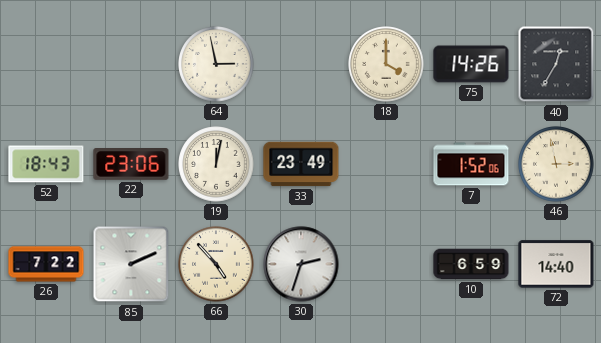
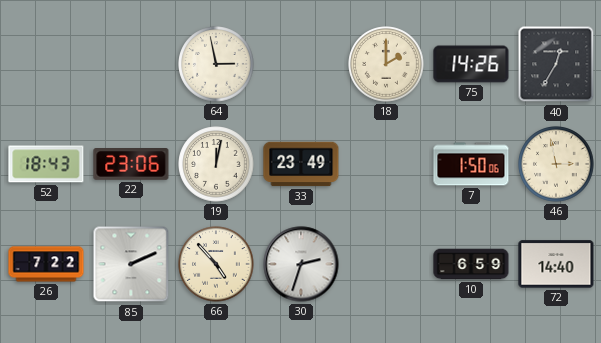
18: 4:00 -> 2:00 (386, 64)
7: 1:52 -> 1:50 (471, 164)
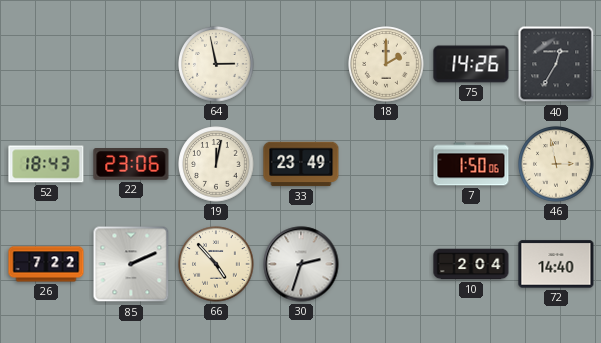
10: 6:59 -> 2:04 (471, 264)
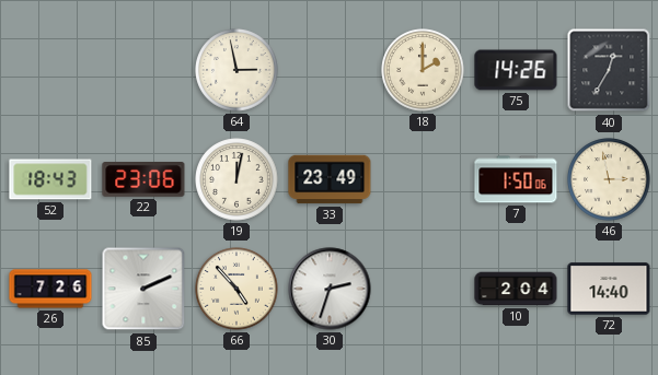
26: 7:22 -> 7:26 (50, 289)
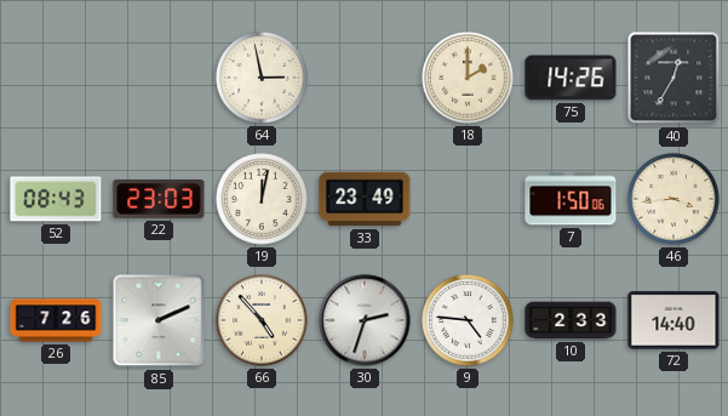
52: 18:43 -> 08:43 (56, 199)
22: 23:06 -> 23:03 (159, 199)
46: 2:58 -> 3:44 (673, 199)
9: none -> 4:46 (468, 320)
10: 2:04 -> 2:33 (571, 320)
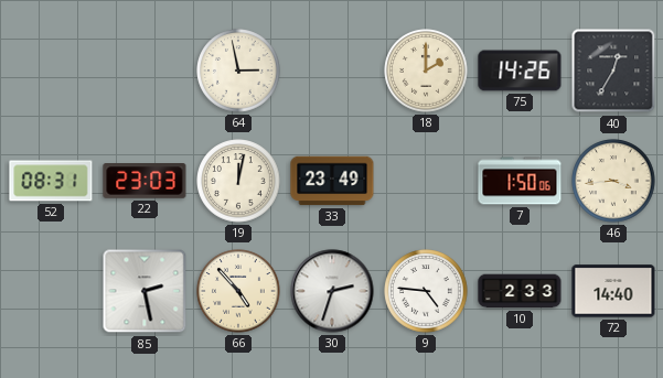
52: 08:43 -> 08:31 (51, 181)
26: 7:26 -> none (56, 320)
85: 2:11 -> 2:28 (145, 291)
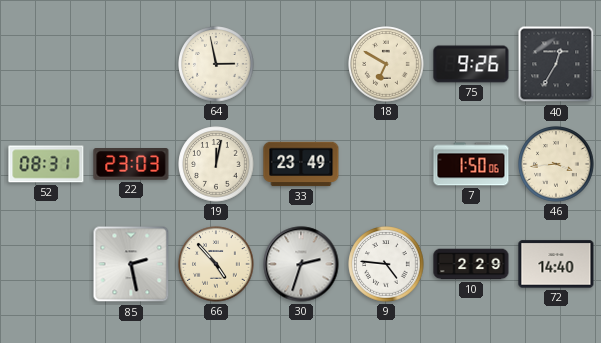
18: 2:00 -> 6:50 (386, 64)
75: 14:26 -> 9:26 (471, 64)
10: 2:33 -> 2:29 (471, 264)
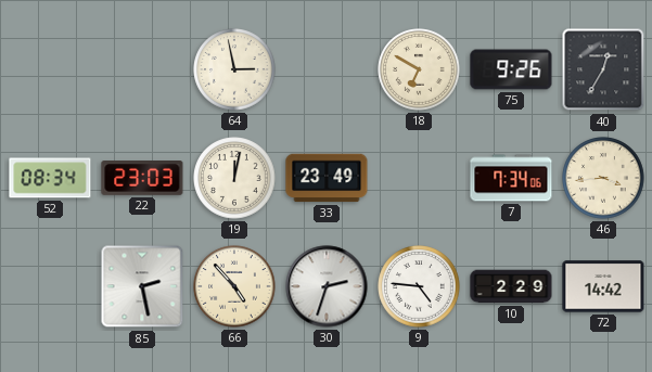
52: 08:31 -> 08:34 (50, 178)
7: 1:50 -> 7:34 (511, 178)
72: 14:40 -> 14:42 (603, 286)
